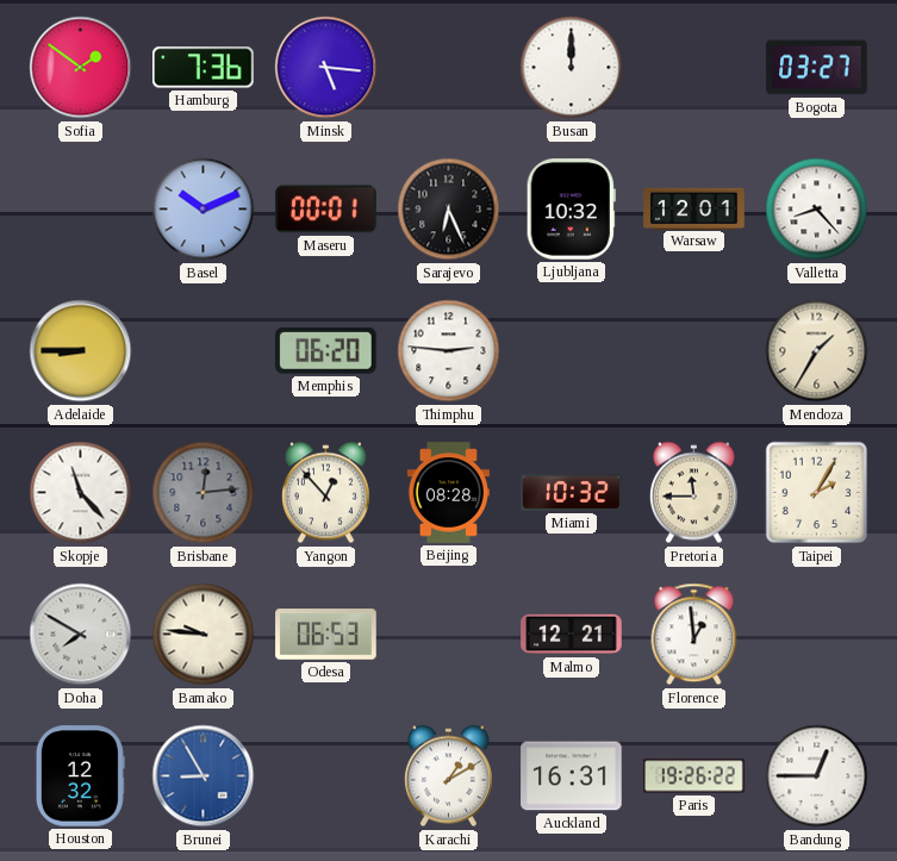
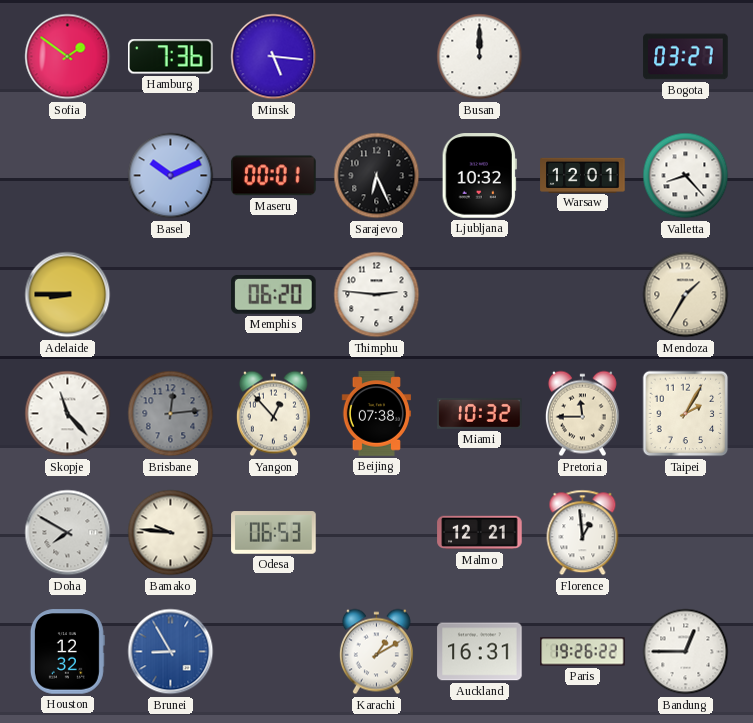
Beijing: 08:28 -> 07:38 (376, 414)
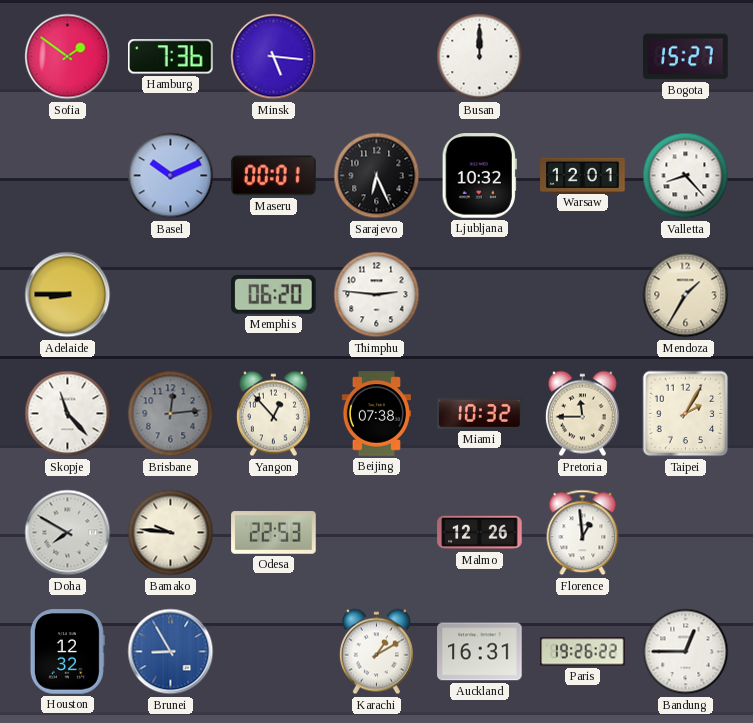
Bogota: 03:27 -> 15:27 (686, 57)
Odesa: 06:53 -> 22:53 (274, 533)
Malmo: 12:21 -> 12:26 (480, 533)
